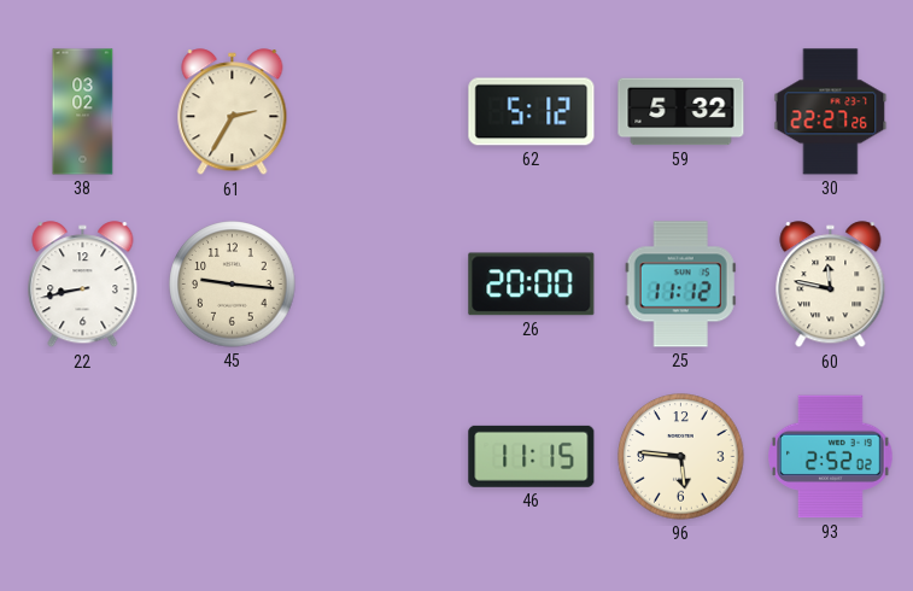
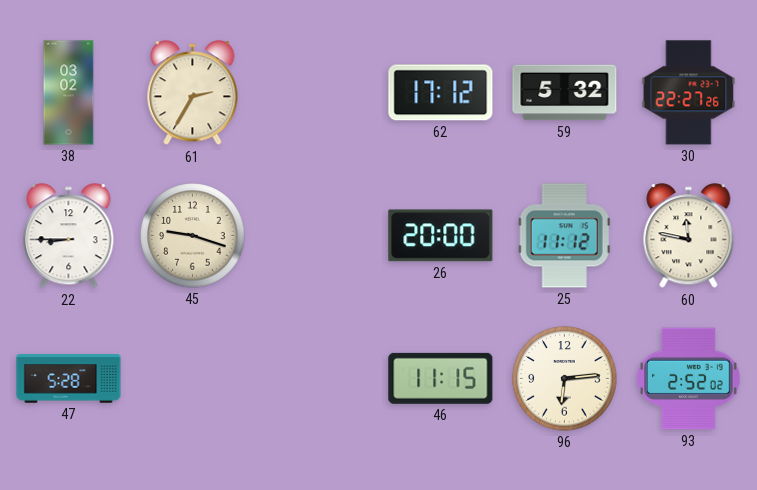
62: 5:12 -> 17:12 (441, 93)
22: 8:43 -> 8:45 (69, 236)
45: 9:16 -> 9:18 (193, 236)
47: none -> 5:28 (69, 379)
96: 5:46 -> 6:14 (565, 379)
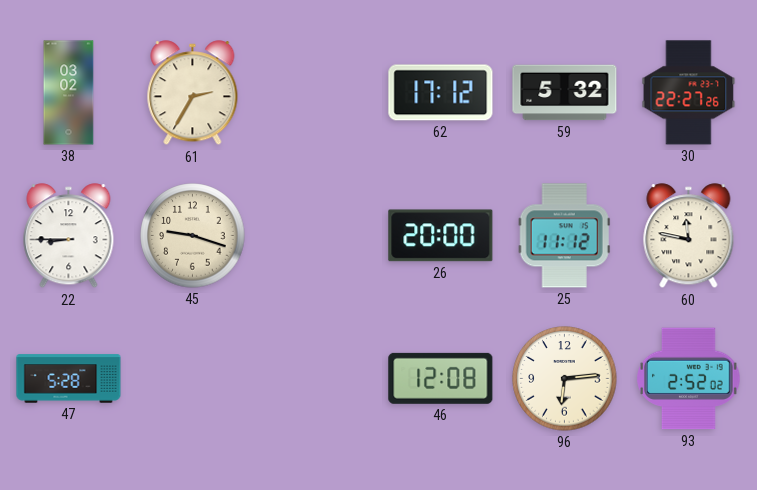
46: 11:15 -> 12:08 (441, 378)
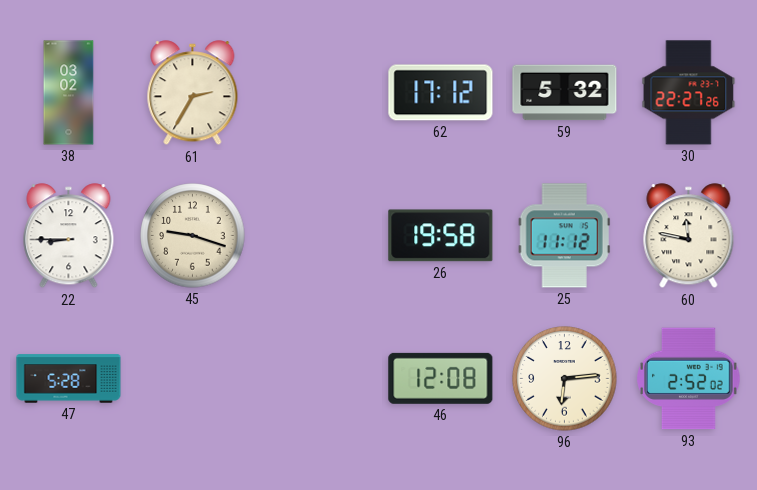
26: 20:00 -> 19:58 (441, 236)
